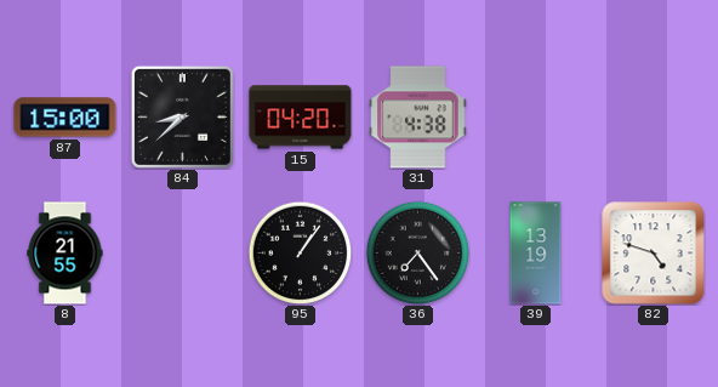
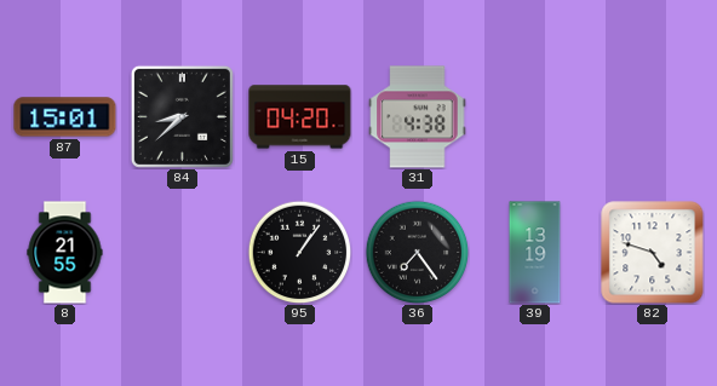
87: 15:00 -> 15:01 (65, 117)
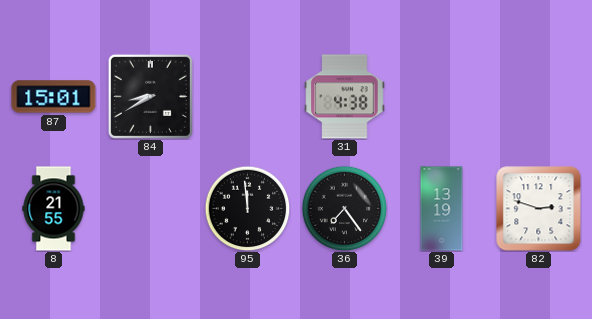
84: 8:38 -> 8:40 (150, 96)
15: 04:20 -> none (300, 117)
95: 1:06 -> 11:59 (247, 208)
82: 4:48 -> 2:48 (539, 209)
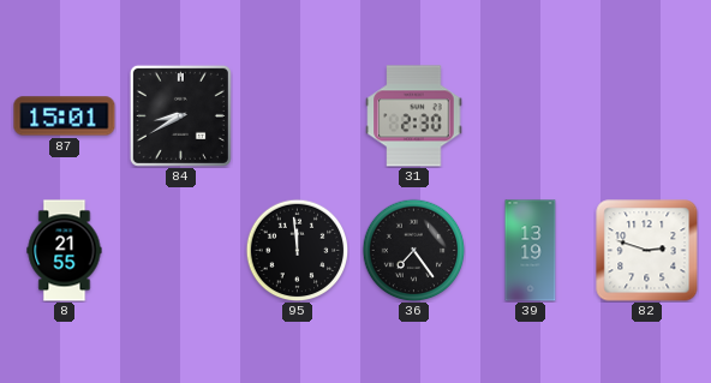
31: 4:38 -> 2:30 (414, 116)
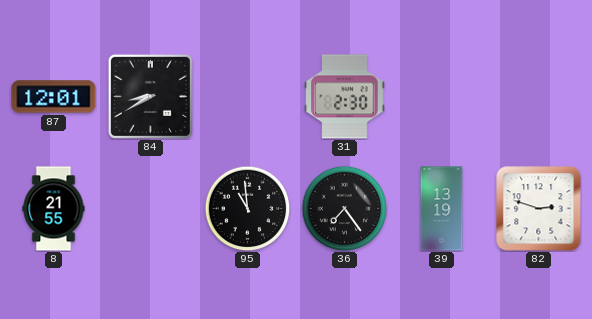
87: 15:01 -> 12:01 (54, 97)
95: 11:59 -> 10:59 (247, 208)
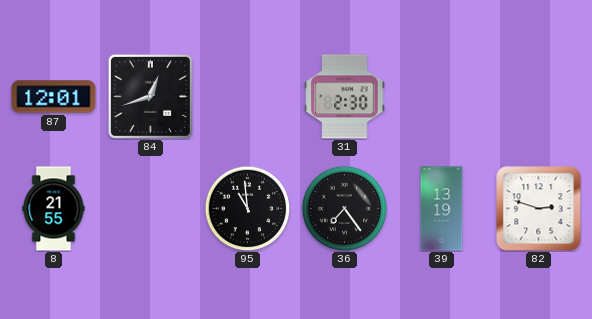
84: 8:40 -> 12:42 (150, 96)
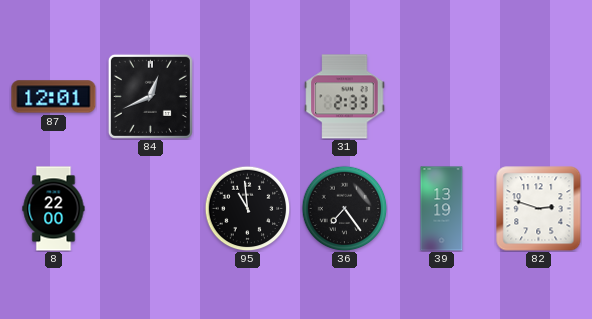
84: 12:42 -> 12:41 (150, 96)
31: 2:30 -> 2:33 (345, 97)
8: 21:55 -> 22:00 (54, 209)
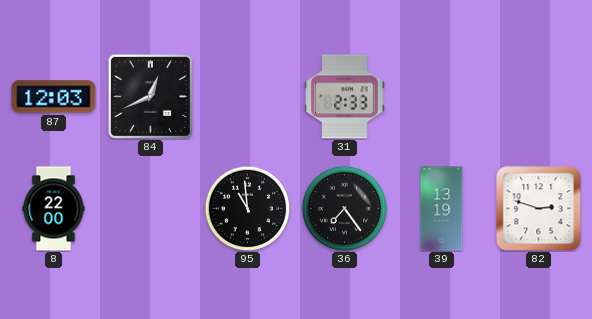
87: 12:01 -> 12:03 (54, 97)
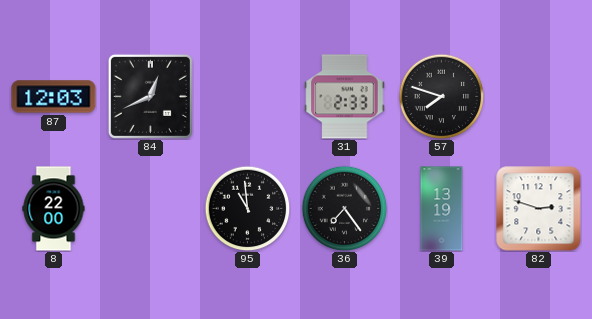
57: none -> 7:48 (441, 96)
